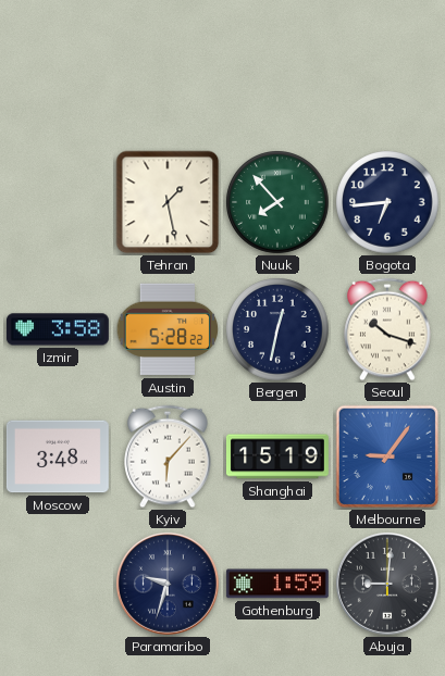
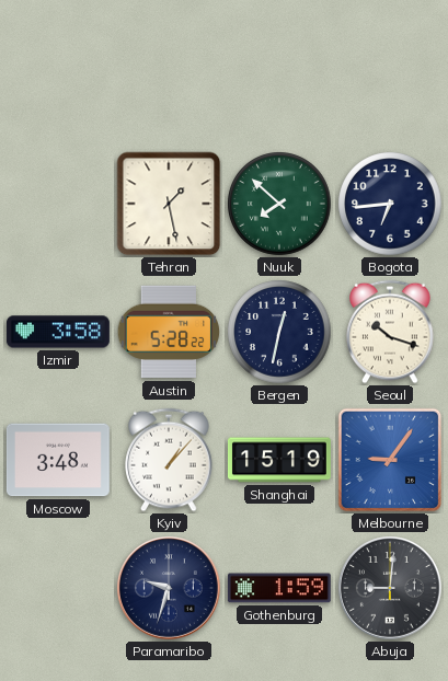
Nuuk: 7:53 -> 7:52 (279, 204)
Kyiv: 6:07 -> 1:07 (169, 460)
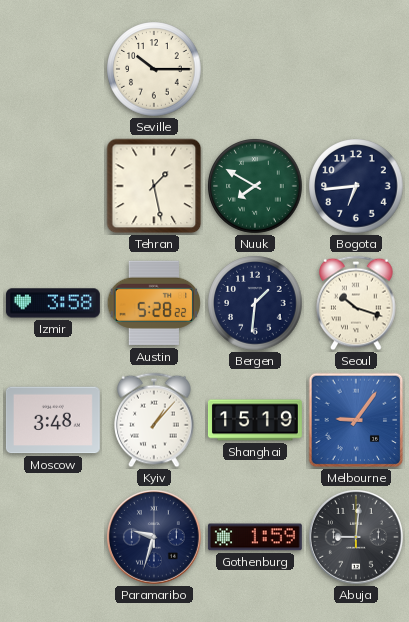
Seville: none -> 10:15 (154, 69)
Nuuk: 7:52 -> 7:50 (255, 186)
Bergen: 12:32 -> 1:31 (255, 303)
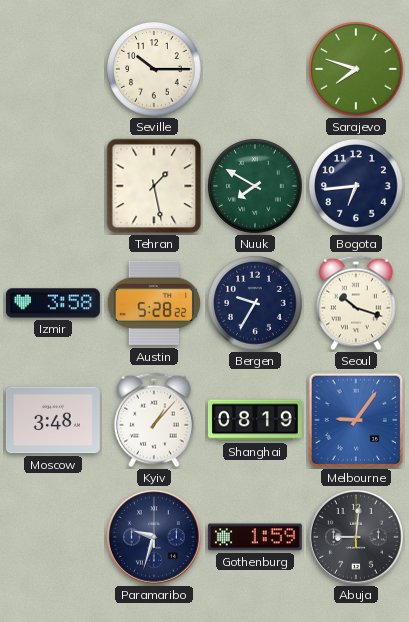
Sarajevo: none -> 7:48 (356, 69)
Bergen: 1:31 -> 9:35 (255, 303)
Shanghai: 15:19 -> 08:19 (255, 420)
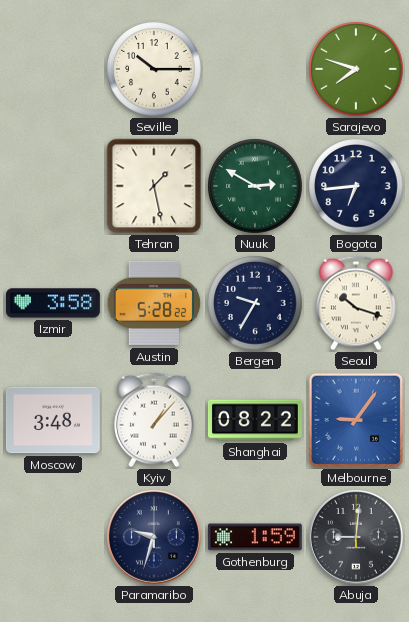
Nuuk: 7:50 -> 2:50 (255, 186)
Shanghai: 08:19 -> 08:22 (255, 420)
